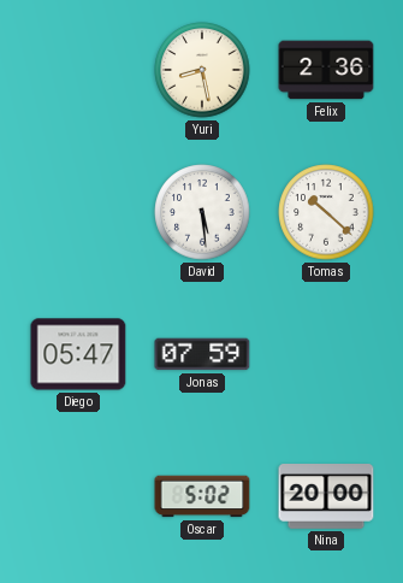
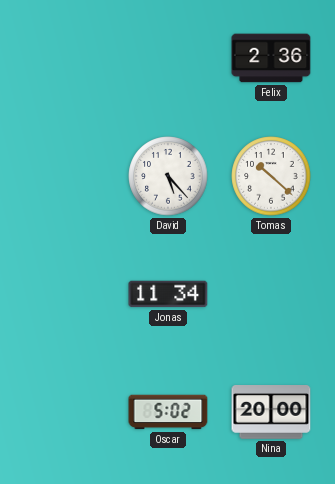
Yuri: 8:28 -> none (202, 70)
David: 5:29 -> 5:23 (168, 176)
Diego: 05:47 -> none (78, 354)
Jonas: 07:59 -> 11:34 (168, 294)
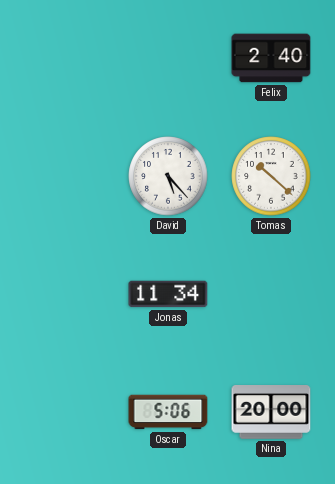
Felix: 2:36 -> 2:40 (271, 58)
Oscar: 5:02 -> 5:06 (168, 412)
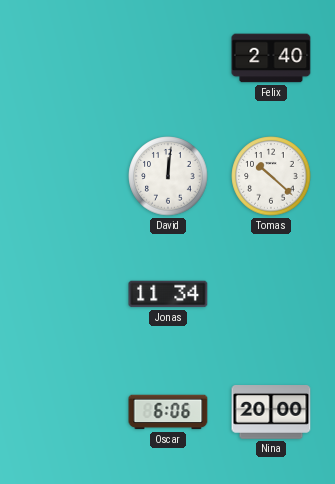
David: 5:23 -> 12:01 (168, 176)
Oscar: 5:06 -> 6:06 (168, 412)
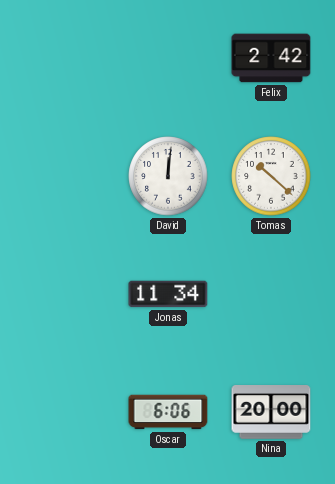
Felix: 2:40 -> 2:42 (271, 58)
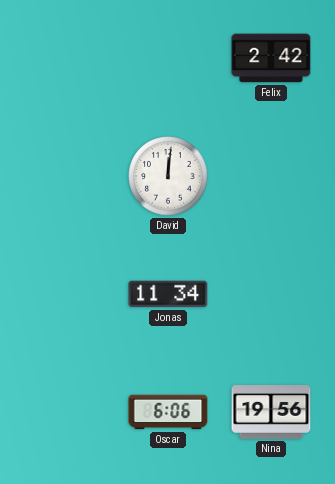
Tomas: 10:22 -> none (271, 176)
Nina: 20:00 -> 19:56 (271, 413)
